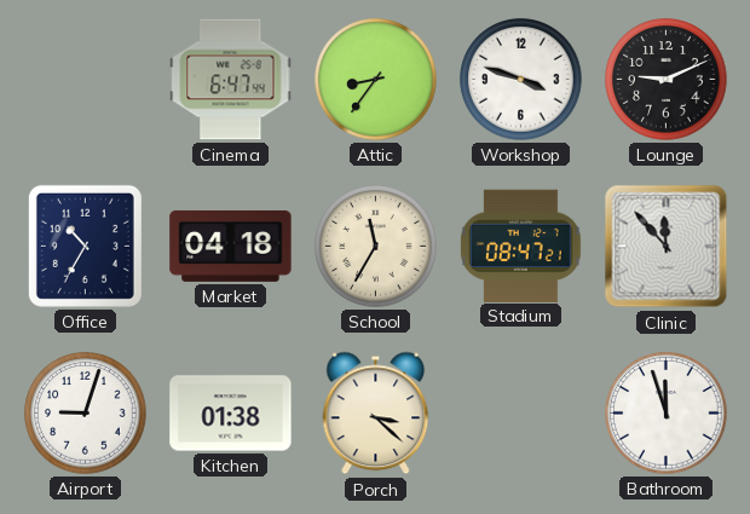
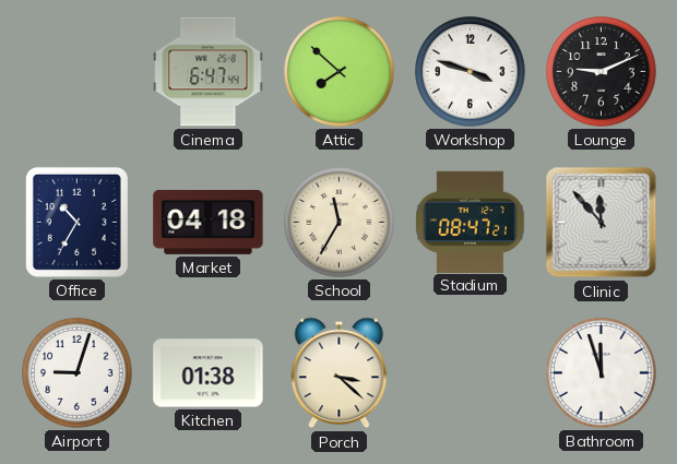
Attic: 8:36 -> 7:52 (340, 72)
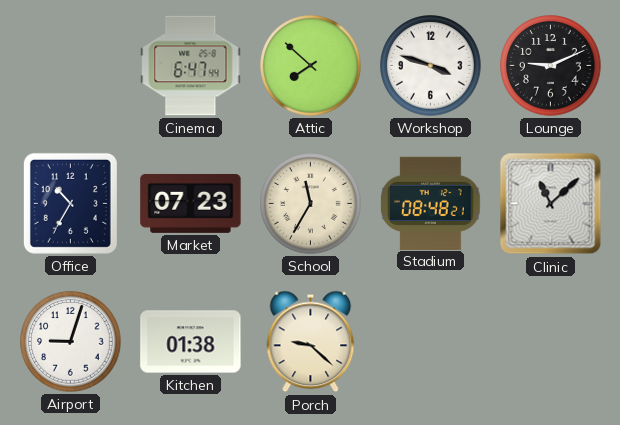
Market: 04:18 -> 07:23 (191, 203)
Stadium: 08:47 -> 08:48 (430, 203)
Clinic: 11:53 -> 11:08 (551, 204)
Porch: 3:22 -> 9:22 (311, 342)
Bathroom: 11:57 -> none (602, 373)
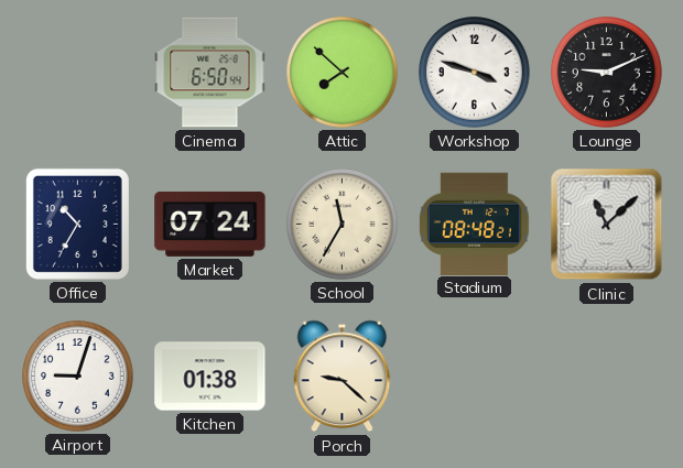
Cinema: 6:47 -> 6:50 (210, 73)
Market: 07:23 -> 07:24 (210, 224)
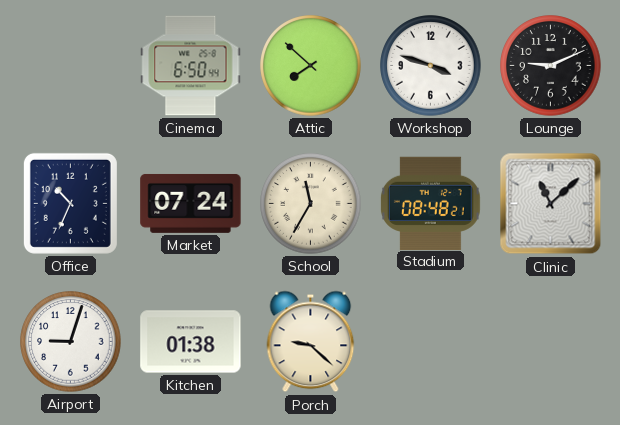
Office: 10:35 -> 10:34 (70, 203)
